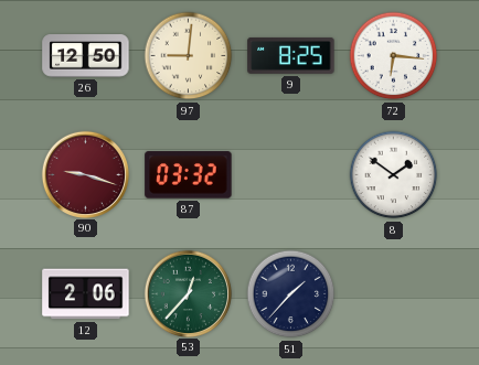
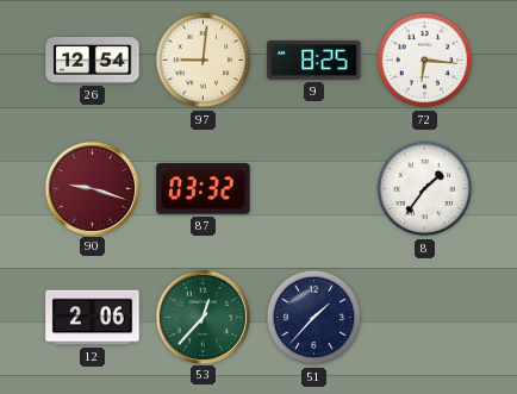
26: 12:50 -> 12:54 (93, 61)
8: 1:51 -> 1:36 (425, 189)
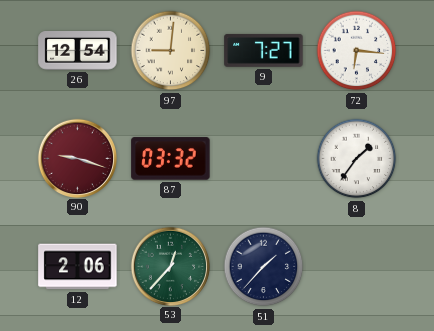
9: 8:25 -> 7:27 (264, 50)
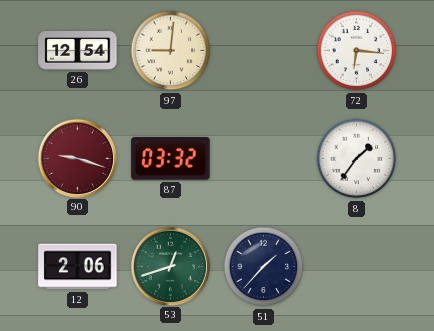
9: 7:27 -> none (264, 50)
53: 12:37 -> 12:42 (170, 266)
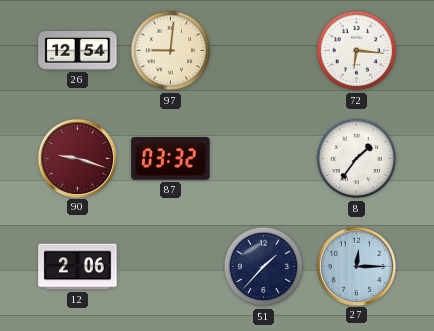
53: 12:42 -> none (170, 266)
27: none -> 12:15 (356, 266)
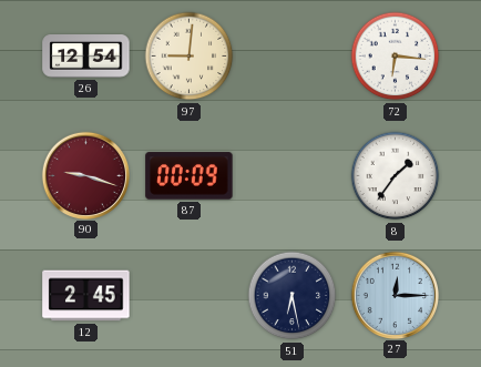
87: 03:32 -> 00:09 (190, 176)
12: 2:06 -> 2:45 (86, 296)
51: 1:37 -> 6:28 (293, 296)
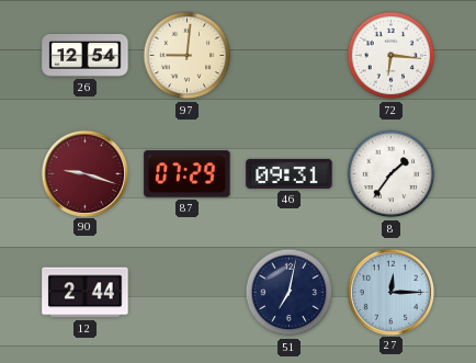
87: 00:09 -> 07:29 (188, 174)
46: none -> 09:31 (290, 173)
12: 2:45 -> 2:44 (86, 293)
51: 6:28 -> 7:02 (290, 293)
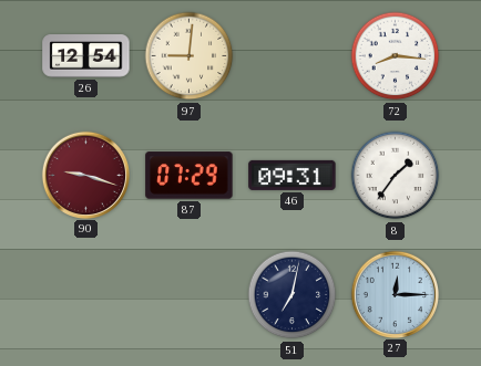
72: 6:16 -> 8:16 (396, 56)
12: 2:44 -> none (86, 293)
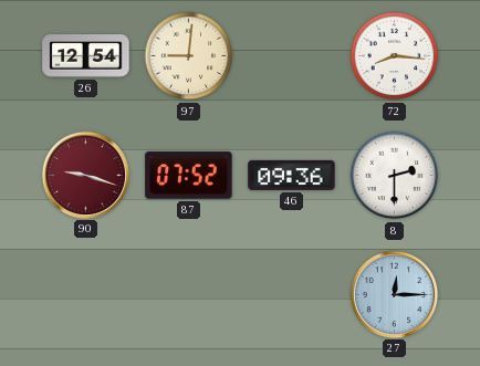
87: 07:29 -> 07:52 (189, 176)
46: 09:31 -> 09:36 (292, 175)
8: 1:36 -> 2:30 (395, 176)
51: 7:02 -> none (293, 295)
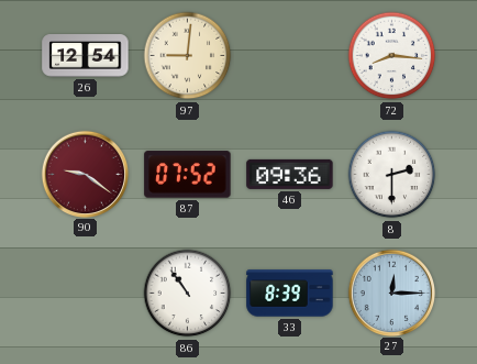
90: 9:18 -> 9:21 (85, 174)
86: none -> 10:54 (188, 294)
33: none -> 8:39 (290, 294)
